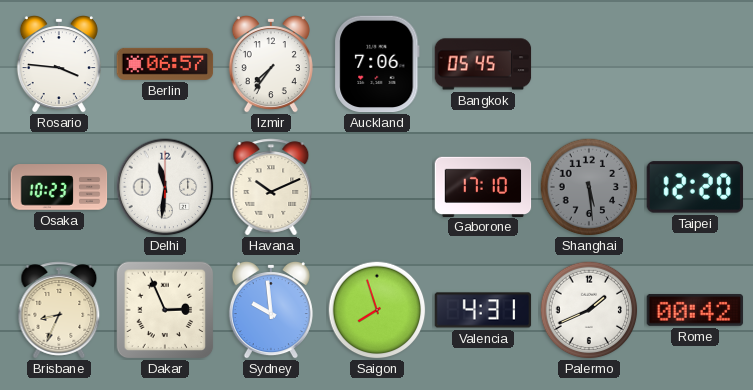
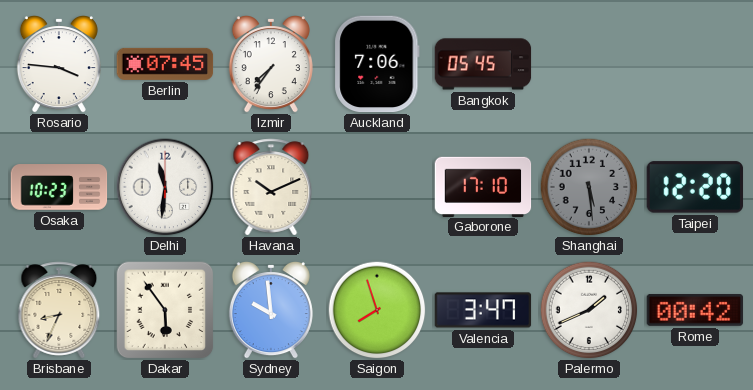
Berlin: 06:57 -> 07:45 (165, 64)
Dakar: 2:56 -> 5:54 (165, 310)
Valencia: 4:31 -> 3:47 (483, 310)
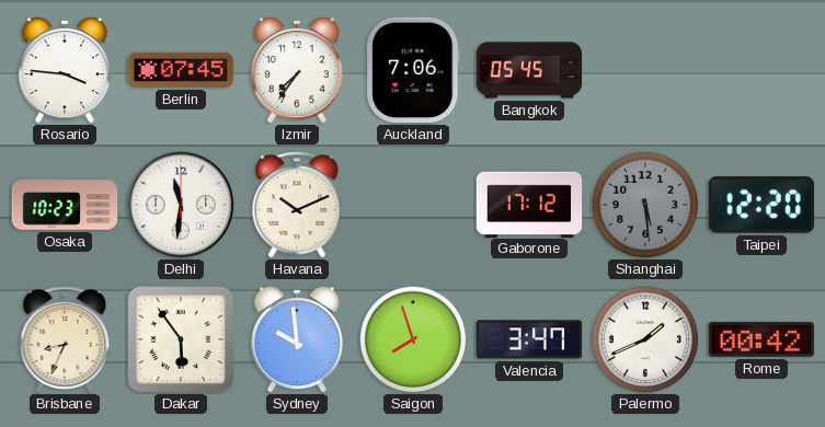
Gaborone: 17:10 -> 17:12 (529, 204)
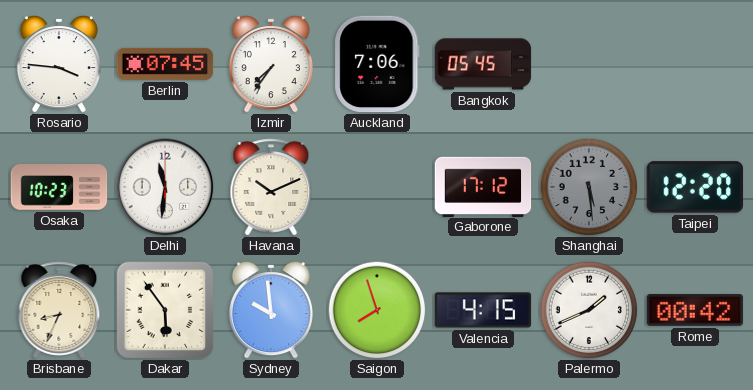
Valencia: 3:47 -> 4:15 (483, 310)
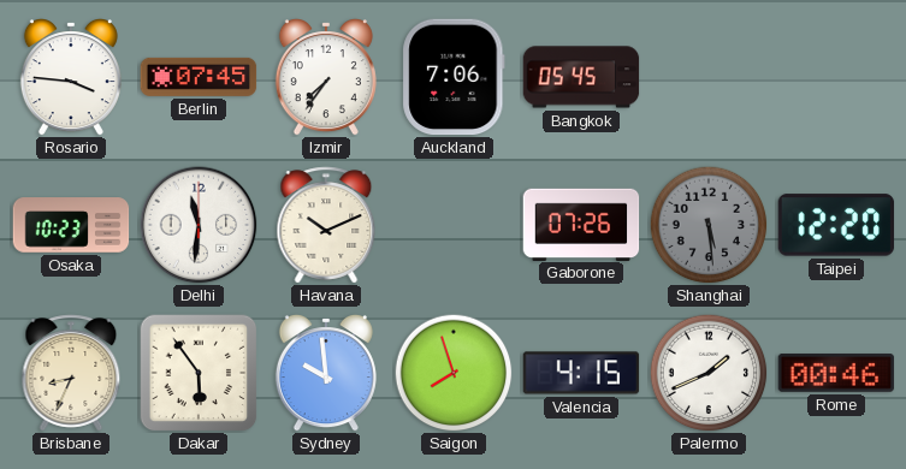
Gaborone: 17:12 -> 07:26 (581, 224)
Rome: 00:42 -> 00:46 (836, 374)
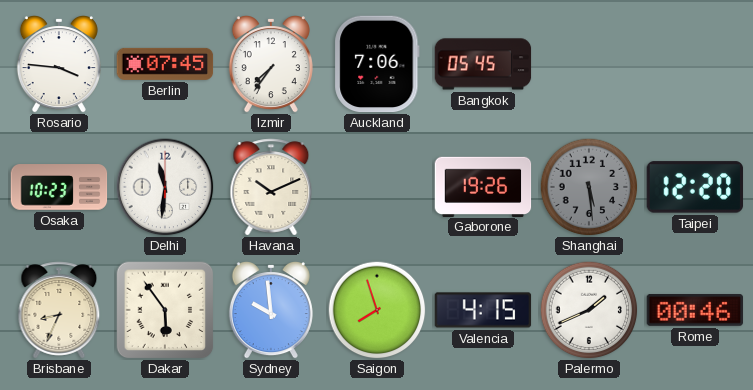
Gaborone: 07:26 -> 19:26 (483, 186)
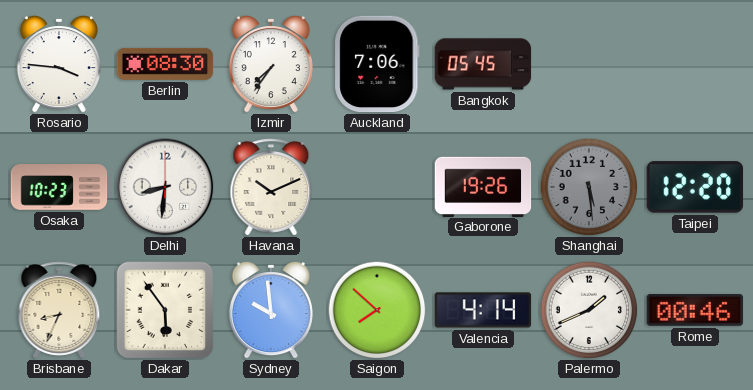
Berlin: 07:45 -> 08:30 (165, 64)
Delhi: 11:31 -> 8:31 (165, 187)
Saigon: 7:57 -> 7:52 (377, 310)
Valencia: 4:15 -> 4:14 (483, 310)
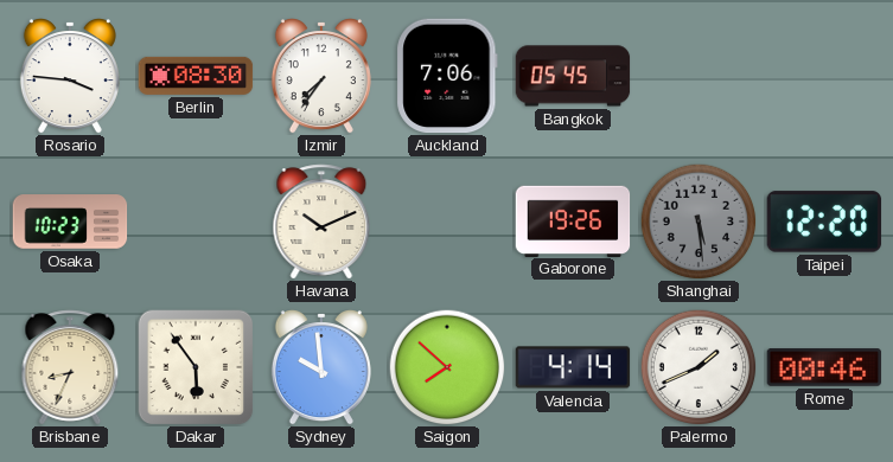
Delhi: 8:31 -> none (165, 187)
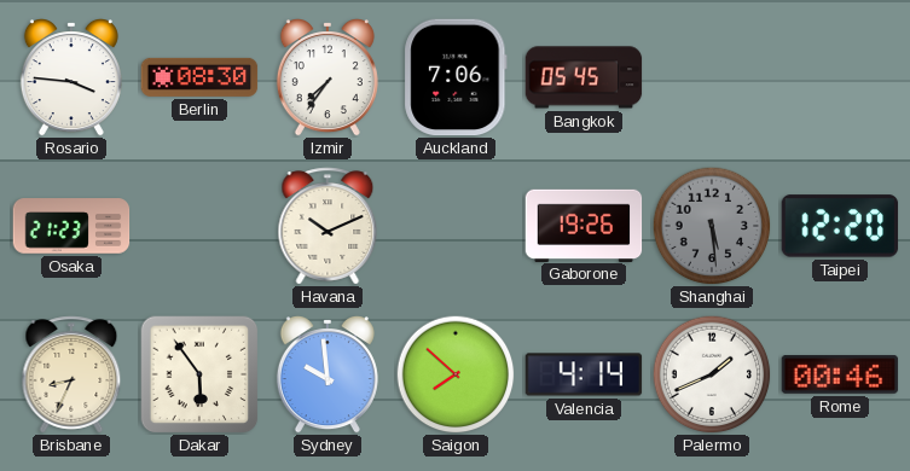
Osaka: 10:23 -> 21:23 (71, 226)
